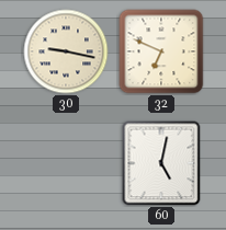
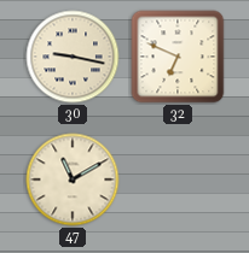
47: none -> 11:10 (73, 180)
60: 5:02 -> none (161, 163)
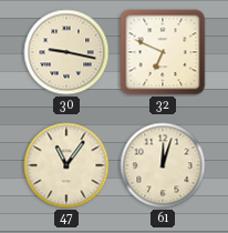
47: 11:10 -> 11:06 (66, 165)
61: none -> 12:03 (163, 165)
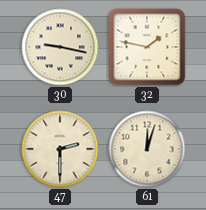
32: 6:49 -> 1:47 (147, 47)
47: 11:06 -> 2:30 (60, 149)
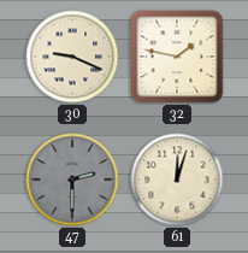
30: 9:17 -> 9:19 (72, 57)
47 dial: cream -> grey (72, 180)
